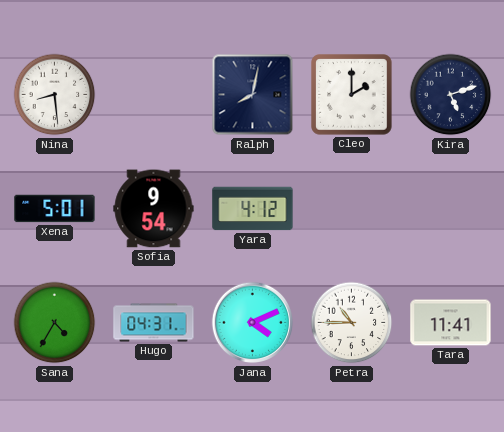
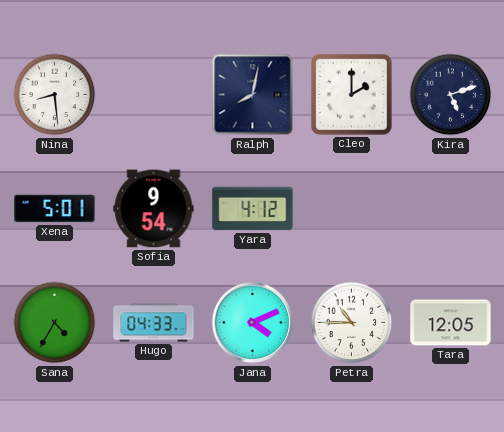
Hugo: 04:31 -> 04:33 (154, 323)
Tara: 11:41 -> 12:05 (451, 323)
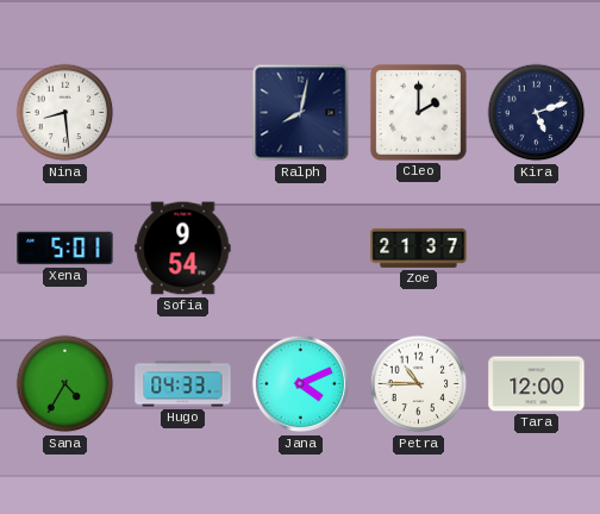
Yara: 4:12 -> none (253, 209)
Zoe: none -> 21:37 (419, 247)
Tara: 12:05 -> 12:00 (537, 384)
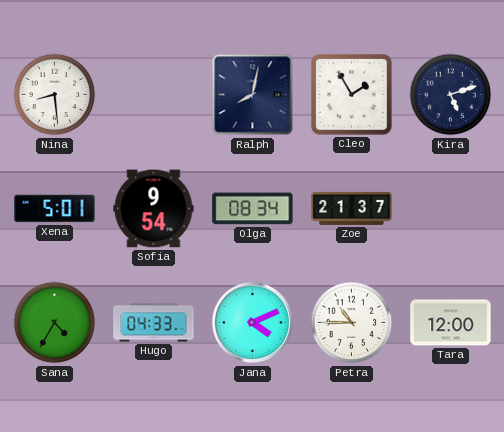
Cleo: 2:00 -> 1:55 (352, 95)
Olga: none -> 08:34 (253, 209)
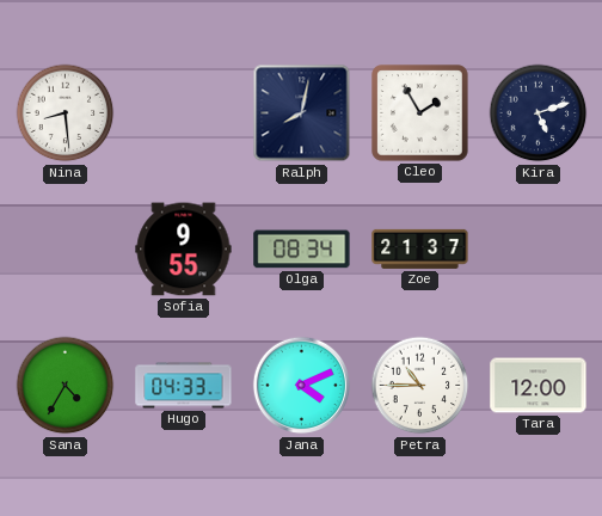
Xena: 5:01 -> none (55, 209)
Sofia: 9:54 -> 9:55 (184, 250)
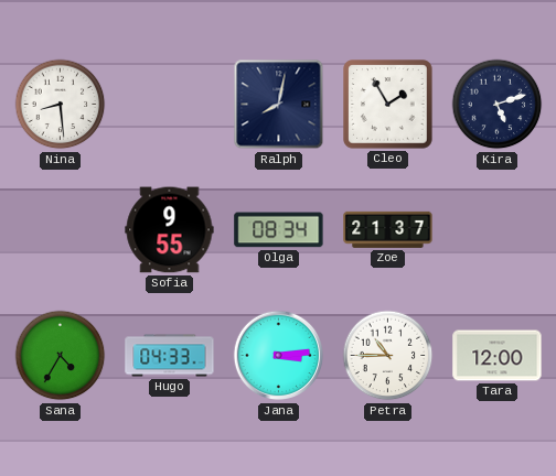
Jana: 4:11 -> 3:14 (279, 356)
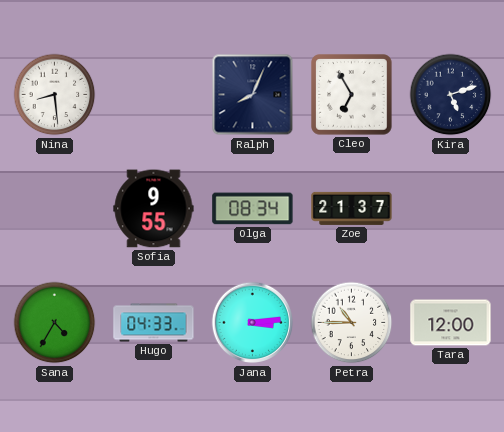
Ralph: 8:02 -> 8:04 (253, 95)
Cleo: 1:55 -> 6:55 (352, 95)
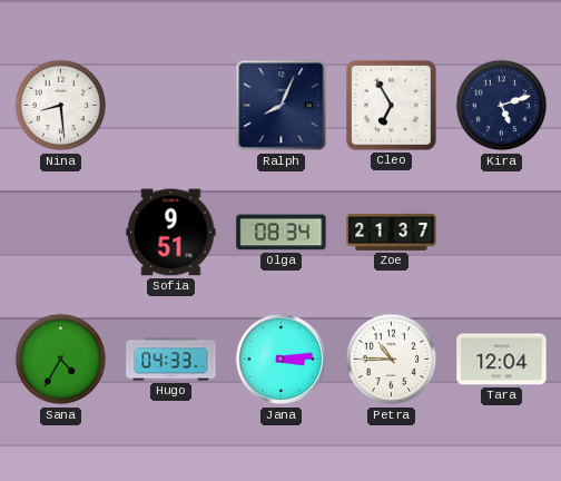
Sofia: 9:55 -> 9:51 (171, 233)
Tara: 12:00 -> 12:04 (502, 360)
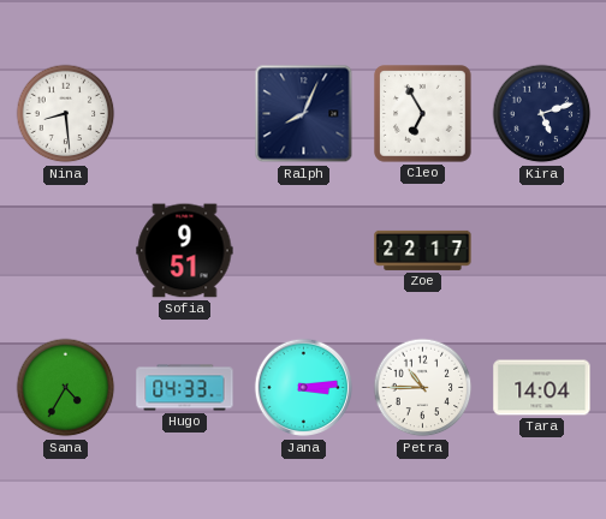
Olga: 08:34 -> none (282, 233)
Zoe: 21:37 -> 22:17 (423, 250)
Tara: 12:04 -> 14:04 (542, 388)
